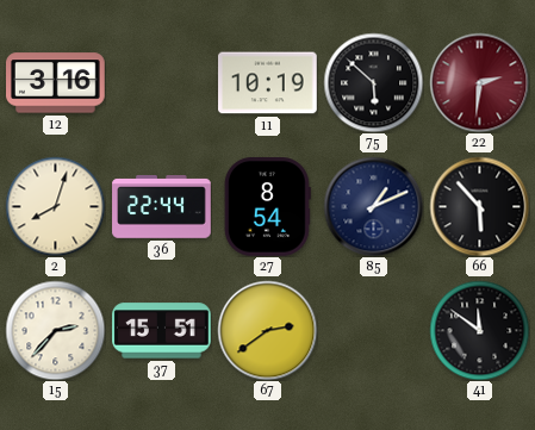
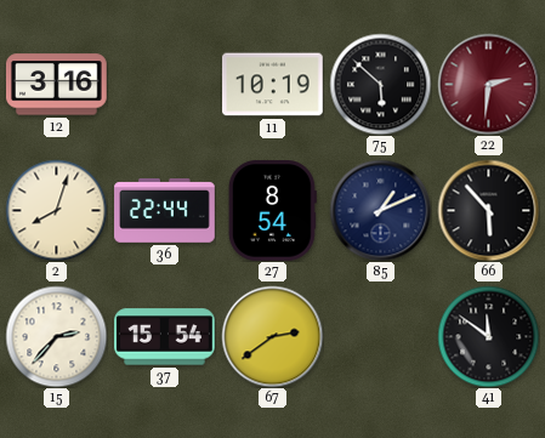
37: 15:51 -> 15:54 (165, 337)
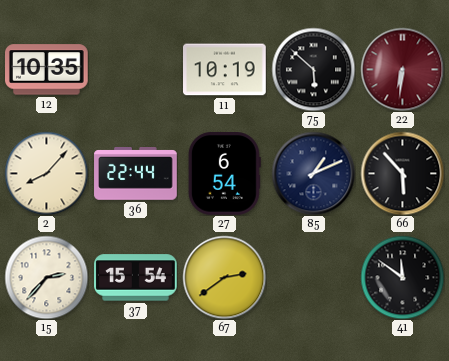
12: 3:16 -> 10:35 (47, 70)
22: 2:31 -> 6:31 (402, 69)
2: 8:03 -> 8:07 (46, 173)
27: 8:54 -> 6:54 (224, 174)
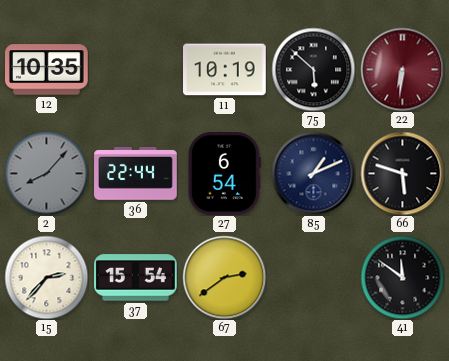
2 dial: cream -> grey (46, 173)
66: 5:53 -> 5:48 (402, 173)
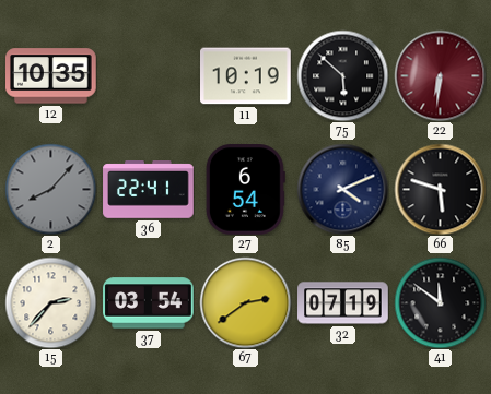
36: 22:44 -> 22:41 (149, 190)
85: 1:11 -> 4:11 (342, 189)
37: 15:54 -> 03:54 (149, 303)
32: none -> 07:19 (343, 303)
